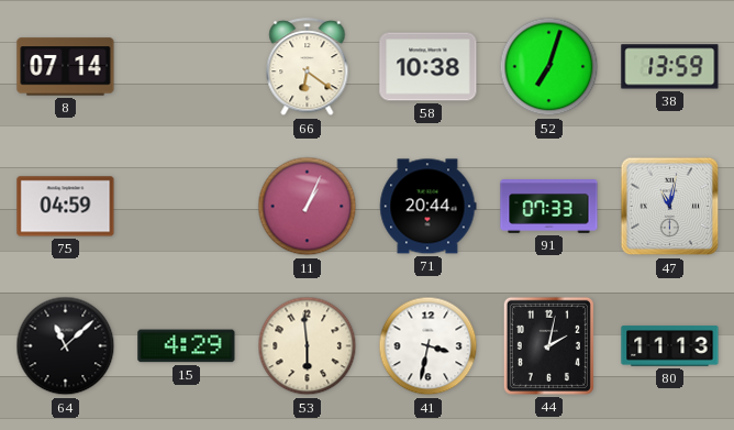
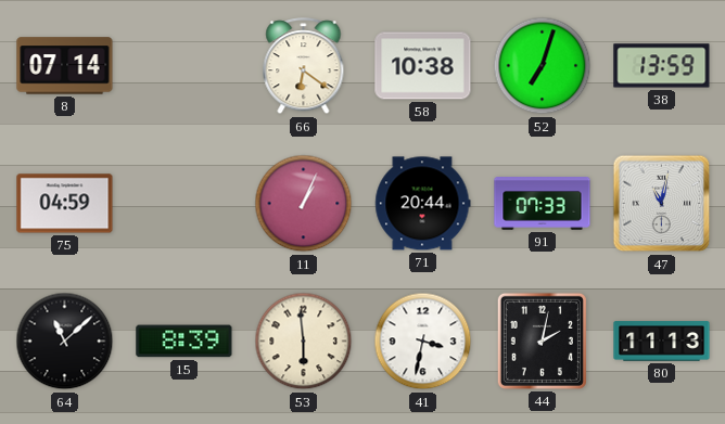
15: 4:29 -> 8:39 (185, 342)
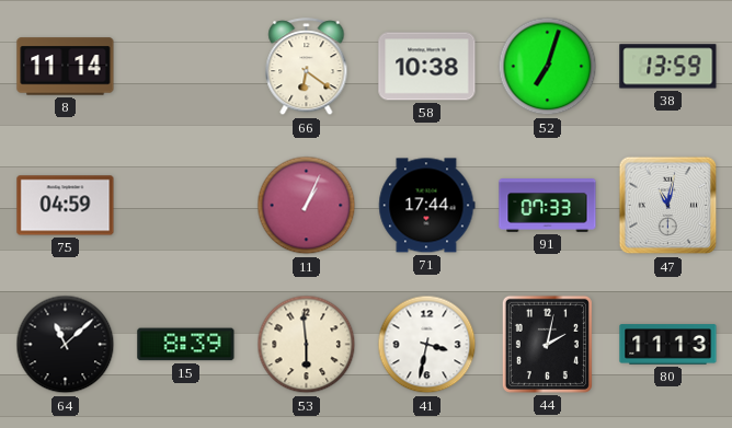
8: 07:14 -> 11:14 (66, 67)
71: 20:44 -> 17:44 (427, 206)
